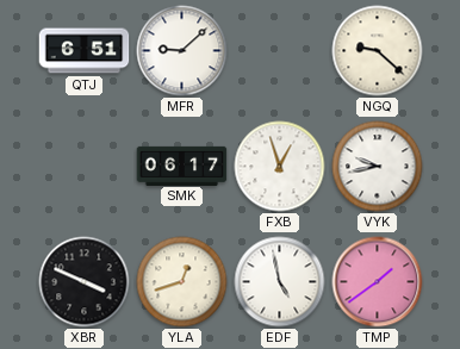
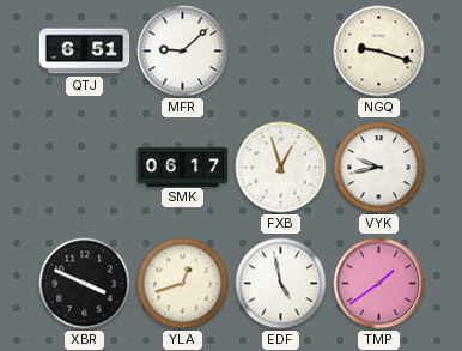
NGQ: 9:22 -> 9:18 (379, 52)
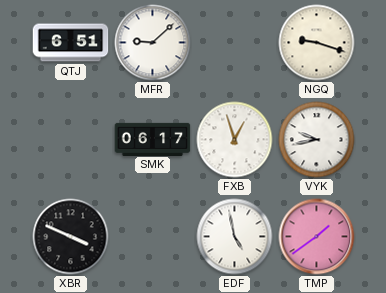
YLA: 12:42 -> none (183, 284)
